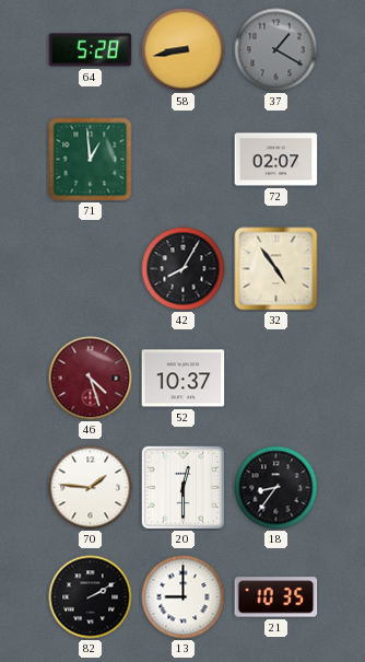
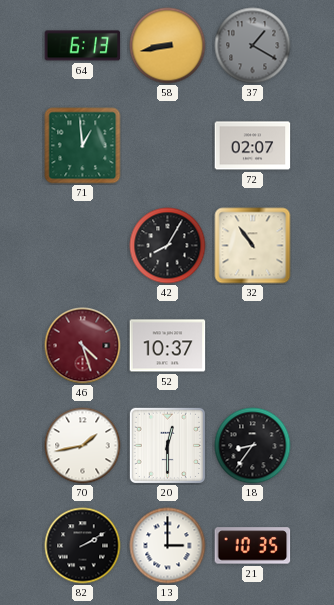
64: 5:28 -> 6:13 (83, 46)
32: 4:54 -> 10:54 (253, 246)
70: 1:46 -> 1:43 (83, 446)
13: 9:00 -> 3:00 (168, 546)
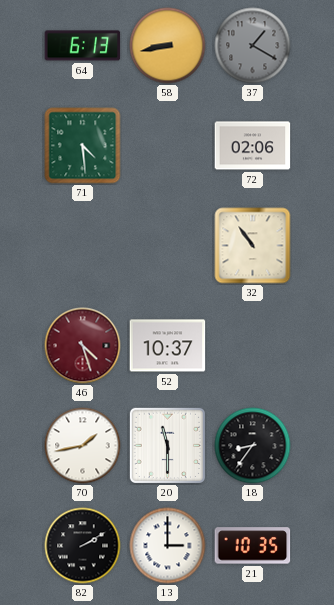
71: 12:59 -> 4:29 (83, 146)
72: 02:07 -> 02:06 (253, 146)
42: 8:05 -> none (168, 246)
20: 12:30 -> 11:30 (167, 445)
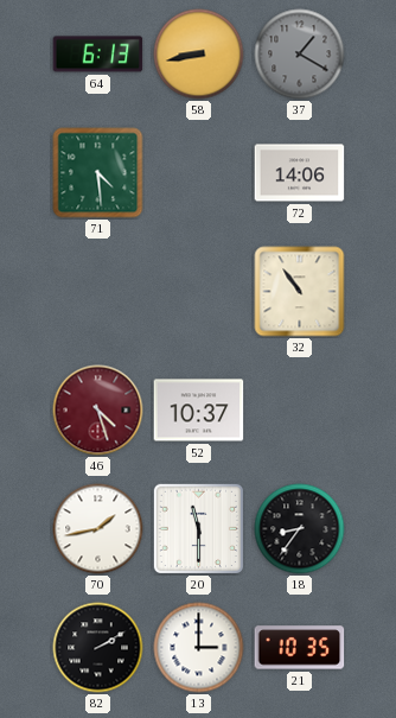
72: 02:06 -> 14:06 (300, 173)
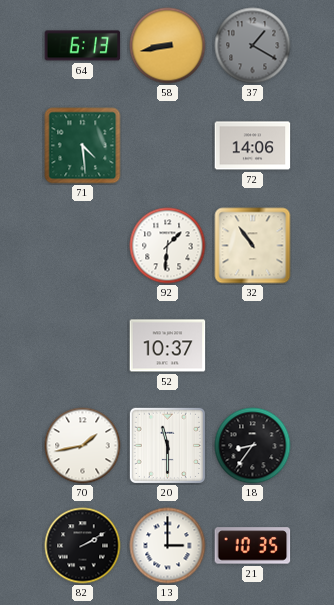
92: none -> 1:31 (168, 246)
46: 4:27 -> none (98, 411)
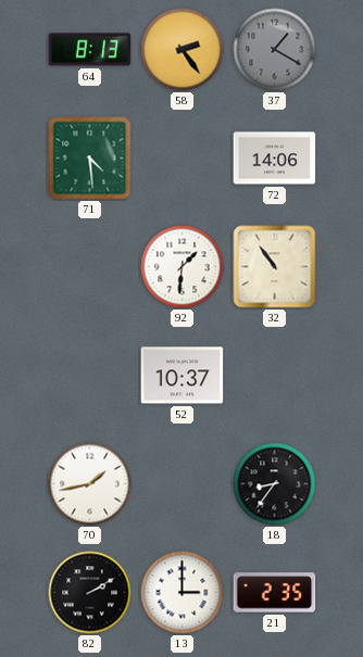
64: 6:13 -> 8:13 (90, 50)
58: 8:43 -> 2:24 (183, 50)
20: 11:30 -> none (167, 445)
21: 10:35 -> 2:35 (275, 593)
